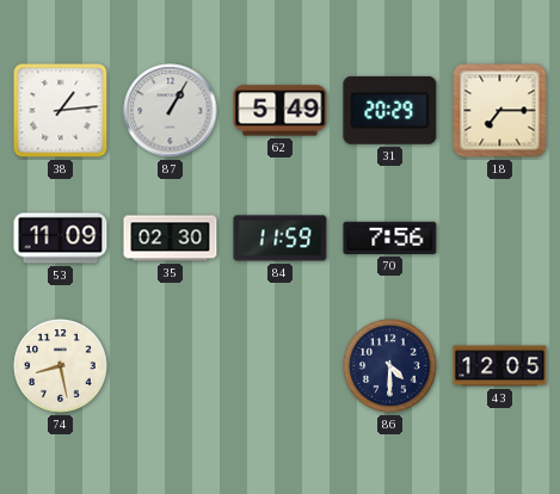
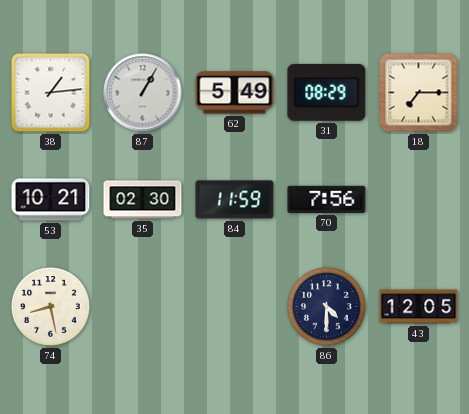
31: 20:29 -> 08:29 (327, 92)
53: 11:09 -> 10:21 (51, 200)
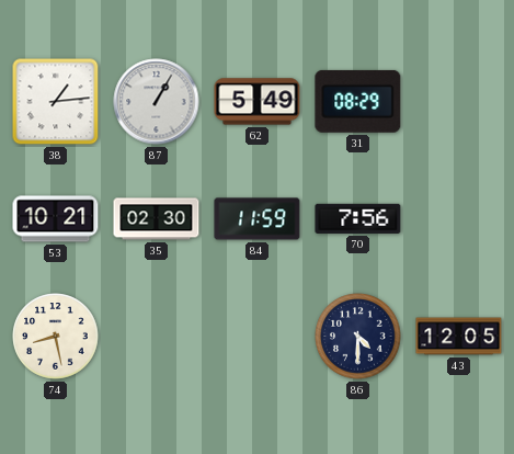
18: 7:15 -> none (419, 93)
